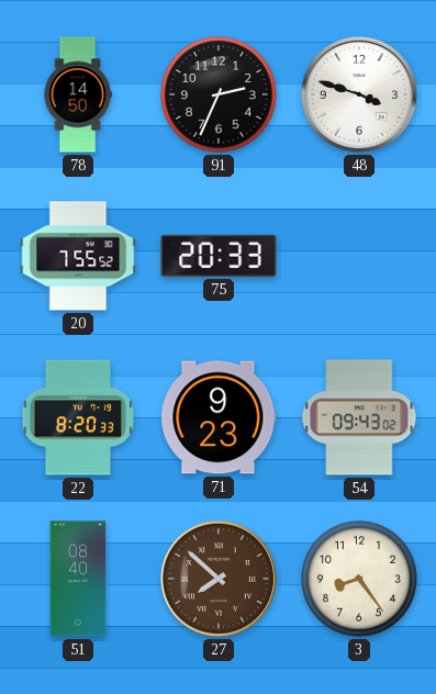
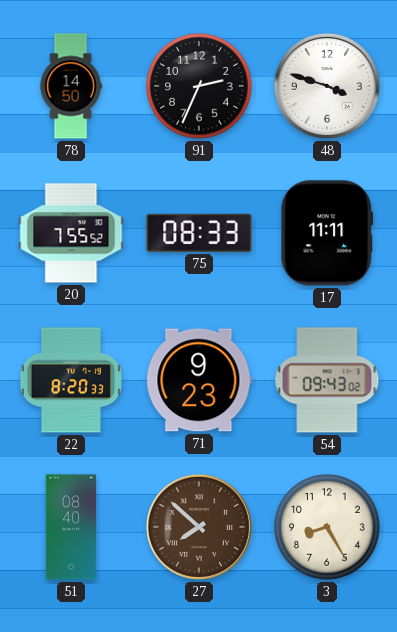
75: 20:33 -> 08:33 (199, 233)
17: none -> 11:11 (327, 233)
3: 8:24 -> 8:25 (327, 527)
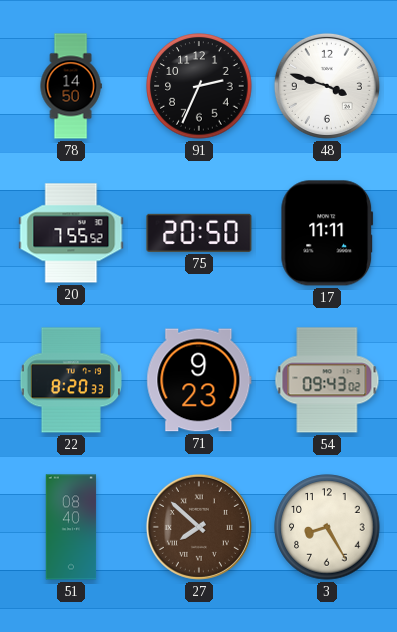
75: 08:33 -> 20:50 (199, 233)
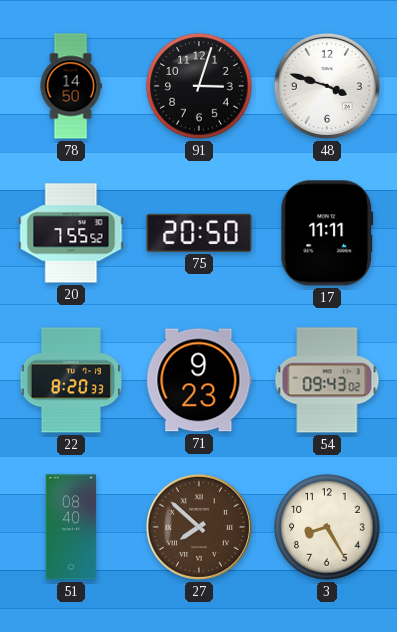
91: 2:34 -> 3:03 (199, 86)
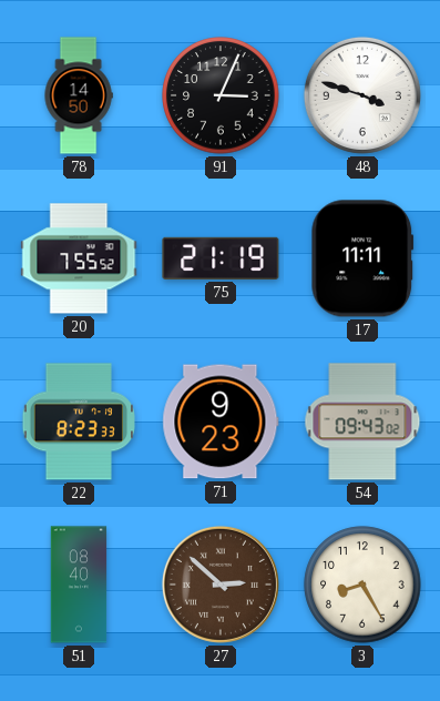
91: 3:03 -> 3:04 (221, 95)
75: 20:50 -> 21:19 (221, 258)
22: 8:20 -> 8:23 (78, 421)
27: 7:52 -> 2:52 (221, 585)
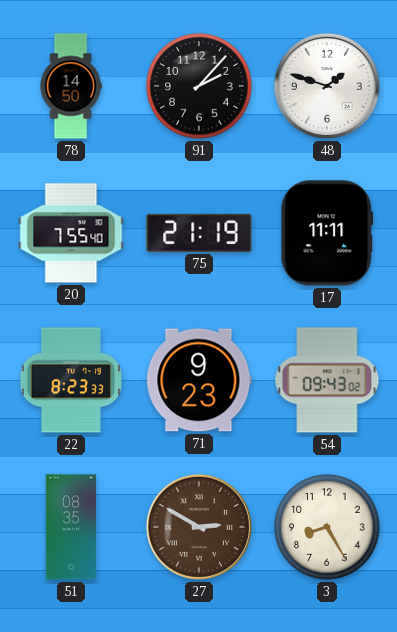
91: 3:04 -> 2:07 (199, 86)
48: 3:48 -> 1:48 (327, 86)
20: 7:55:52 -> 7:55:40 (71, 233)
51: 08:40 -> 08:35 (71, 527)
27: 2:52 -> 2:50 (199, 527)
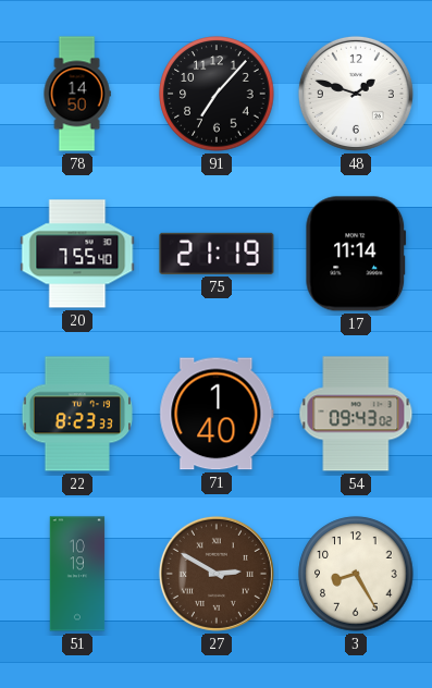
91: 2:07 -> 7:07 (217, 94)
17: 11:11 -> 11:14 (356, 254)
71: 9:23 -> 1:40 (217, 414)
51: 08:35 -> 10:19 (77, 574)
